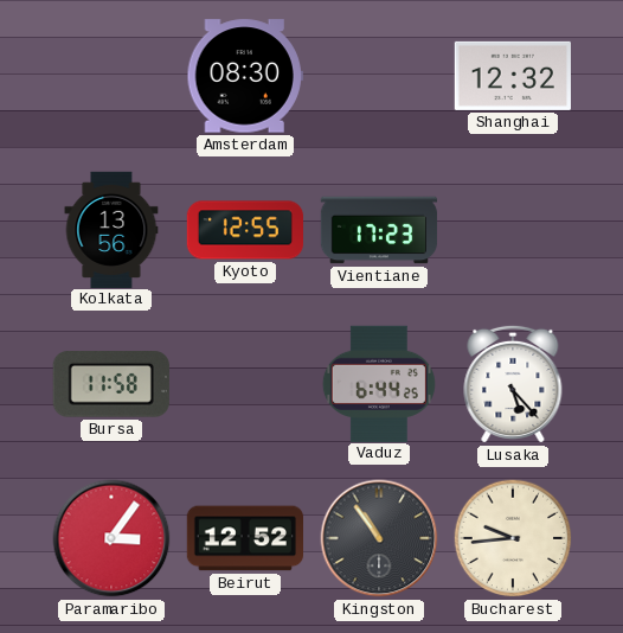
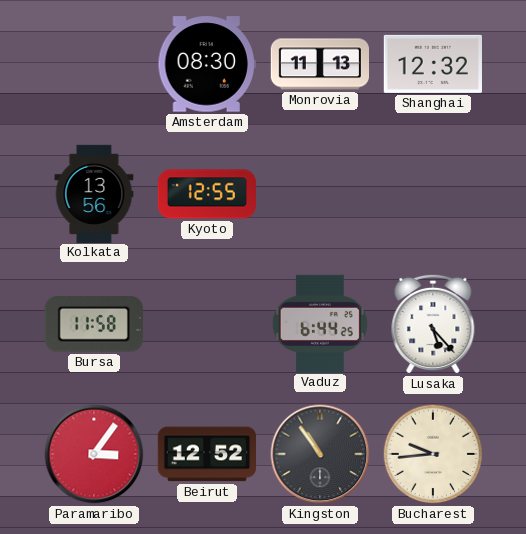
Monrovia: none -> 11:13 (319, 64)
Vientiane: 17:23 -> none (379, 230)
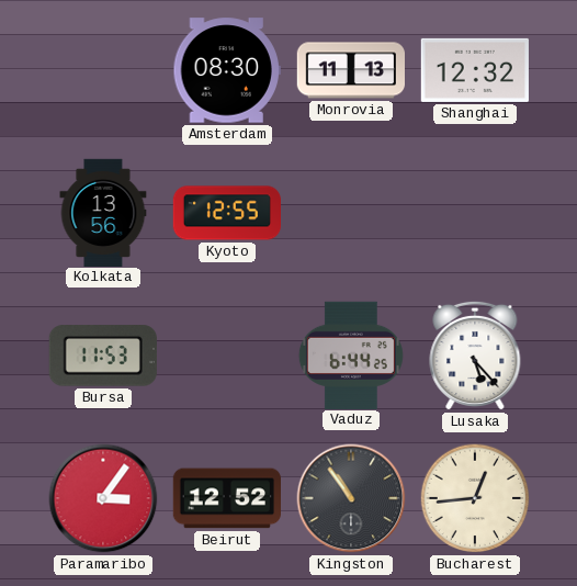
Bursa: 11:58 -> 11:53 (103, 356)
Bucharest: 9:44 -> 12:44 (475, 498)
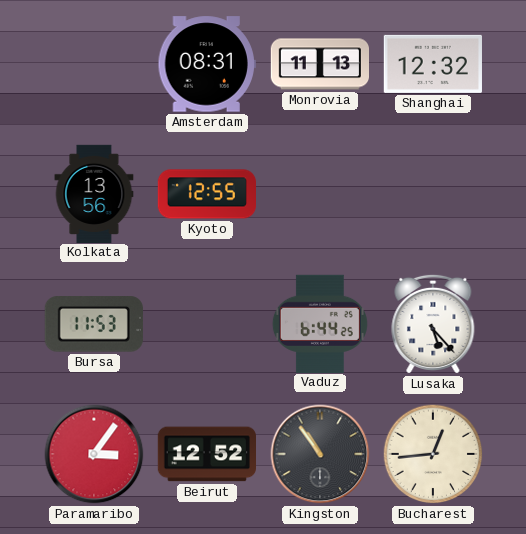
Amsterdam: 08:30 -> 08:31 (207, 64)
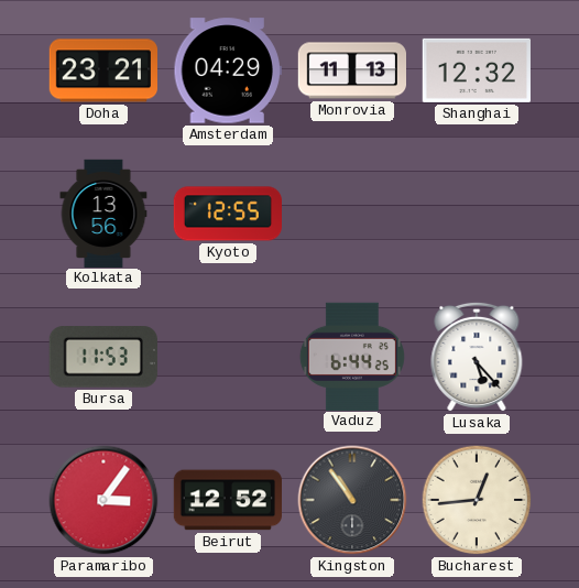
Doha: none -> 23:21 (102, 70)
Amsterdam: 08:31 -> 04:29 (228, 70)
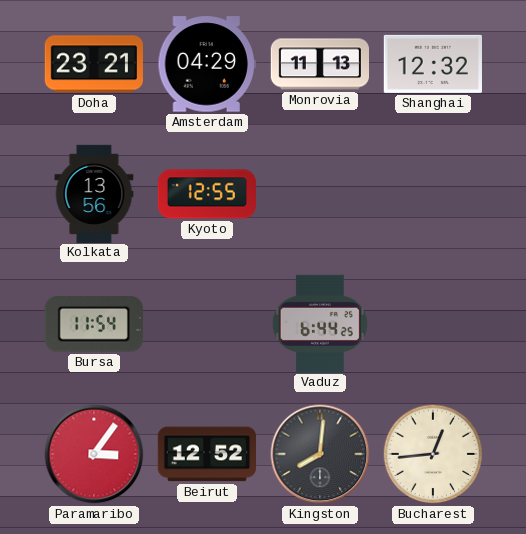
Bursa: 11:53 -> 11:54 (94, 324)
Lusaka: 5:23 -> none (477, 357)
Kingston: 10:54 -> 8:01 (320, 454)
